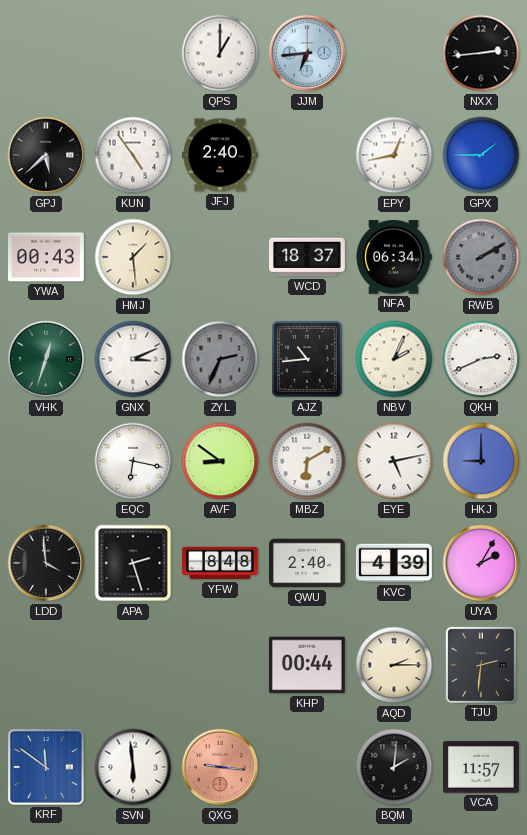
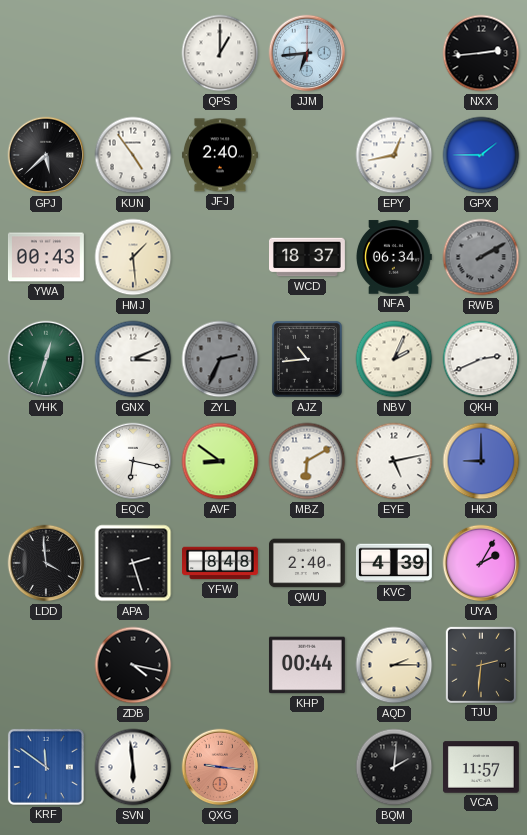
ZDB: none -> 4:17 (133, 665)
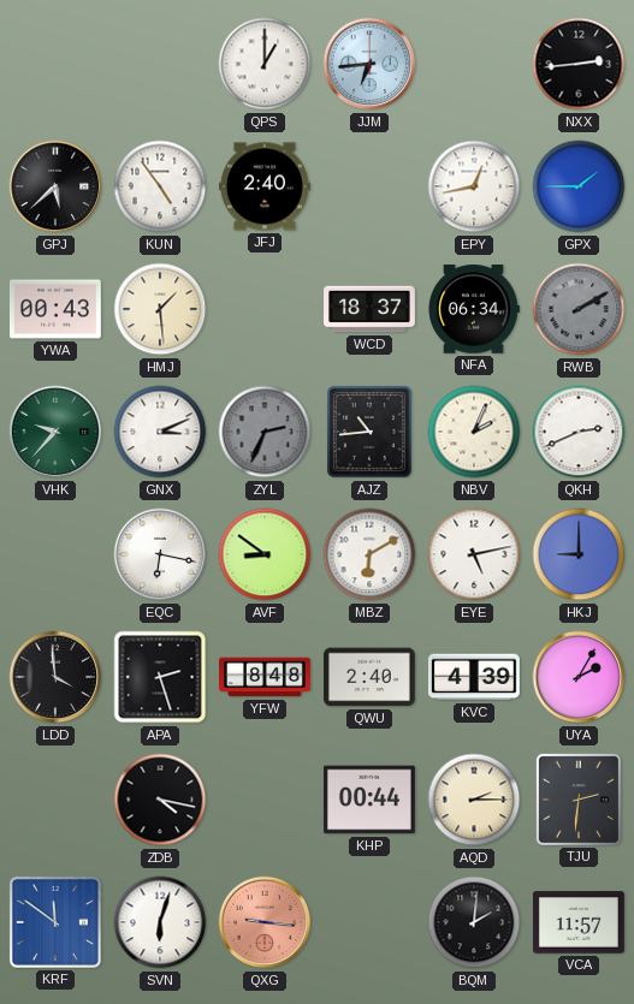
VHK: 12:33 -> 9:37 (55, 432)
SVN: 5:59 -> 6:03 (160, 922)
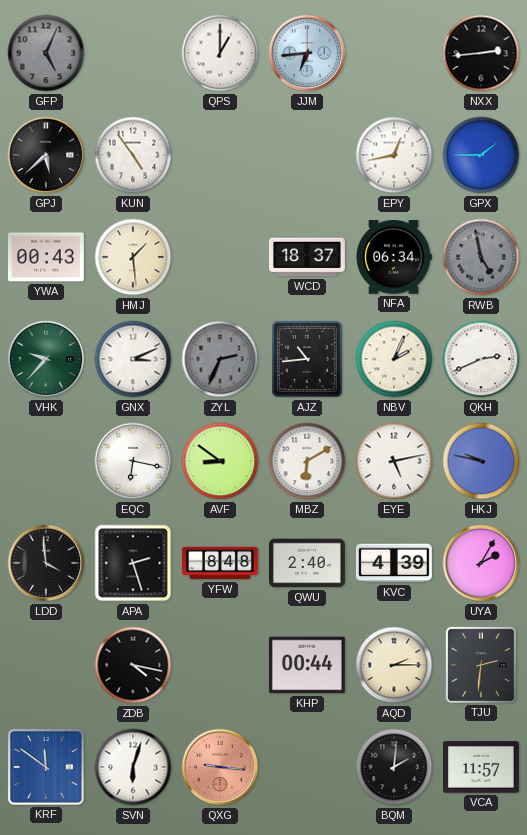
GFP: none -> 5:04 (46, 53)
JFJ: 2:40 -> none (265, 186)
RWB: 2:10 -> 4:58 (481, 257)
HKJ: 9:00 -> 9:47 (481, 461)
